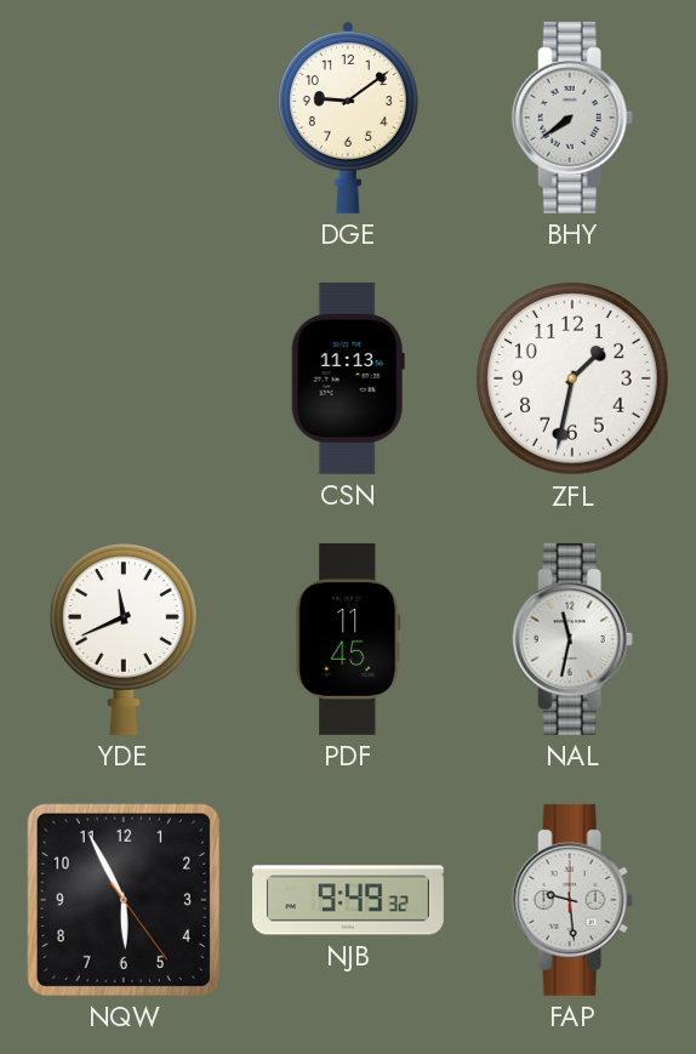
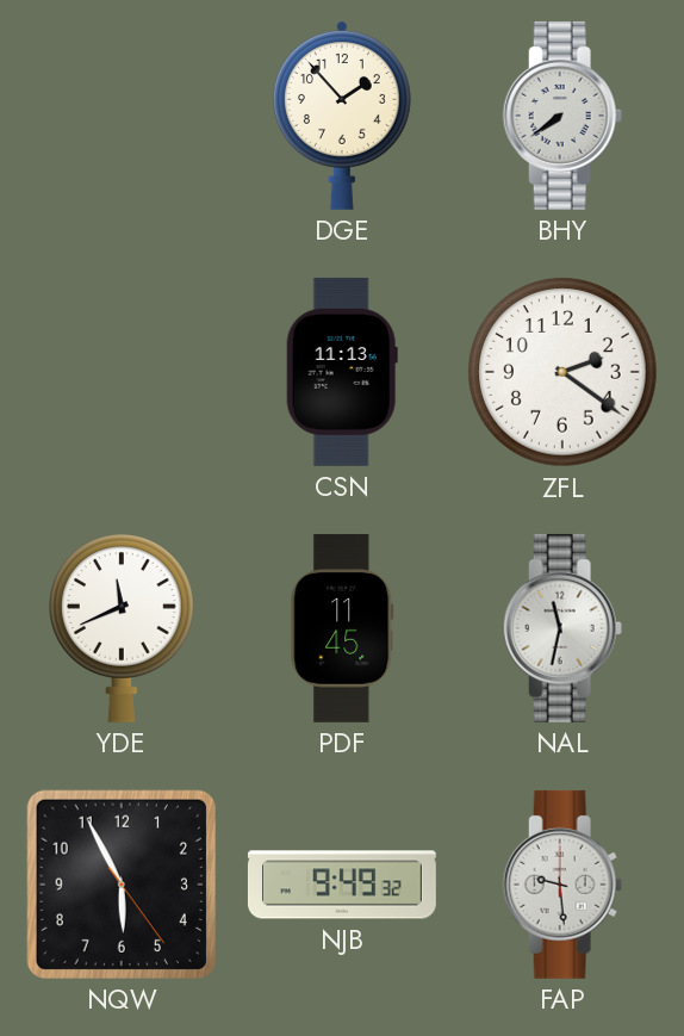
DGE: 9:09 -> 1:53 (342, 116)
ZFL: 1:32 -> 2:21 (564, 373)
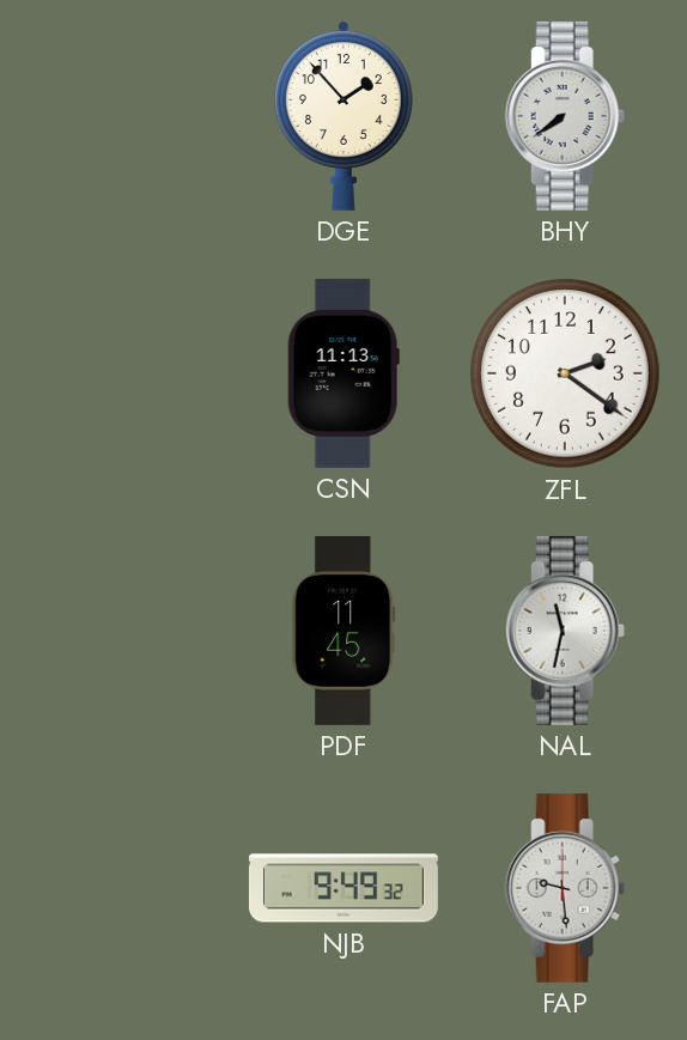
YDE: 11:41 -> none (122, 628)
NQW: 5:55 -> none (122, 885)
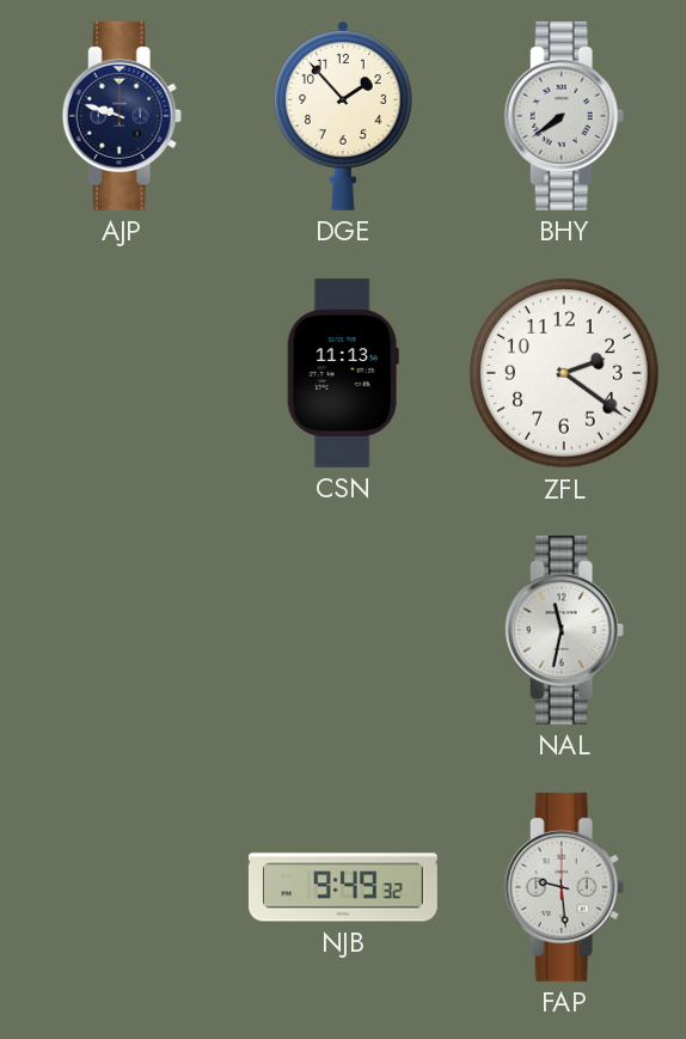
AJP: none -> 9:48 (122, 116)
PDF: 11:45 -> none (343, 631)
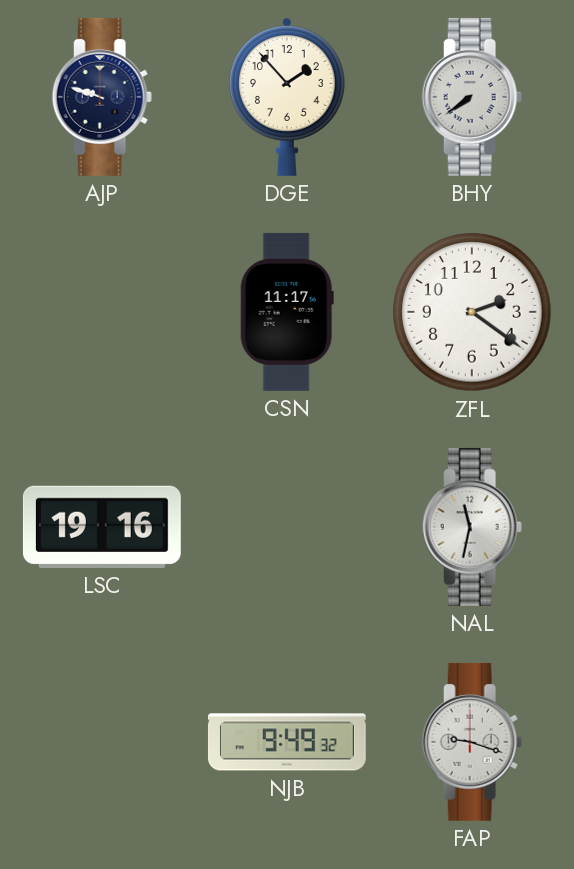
CSN: 11:13 -> 11:17 (287, 312)
LSC: none -> 19:16 (102, 527)
FAP: 9:29 -> 9:18 (472, 742)
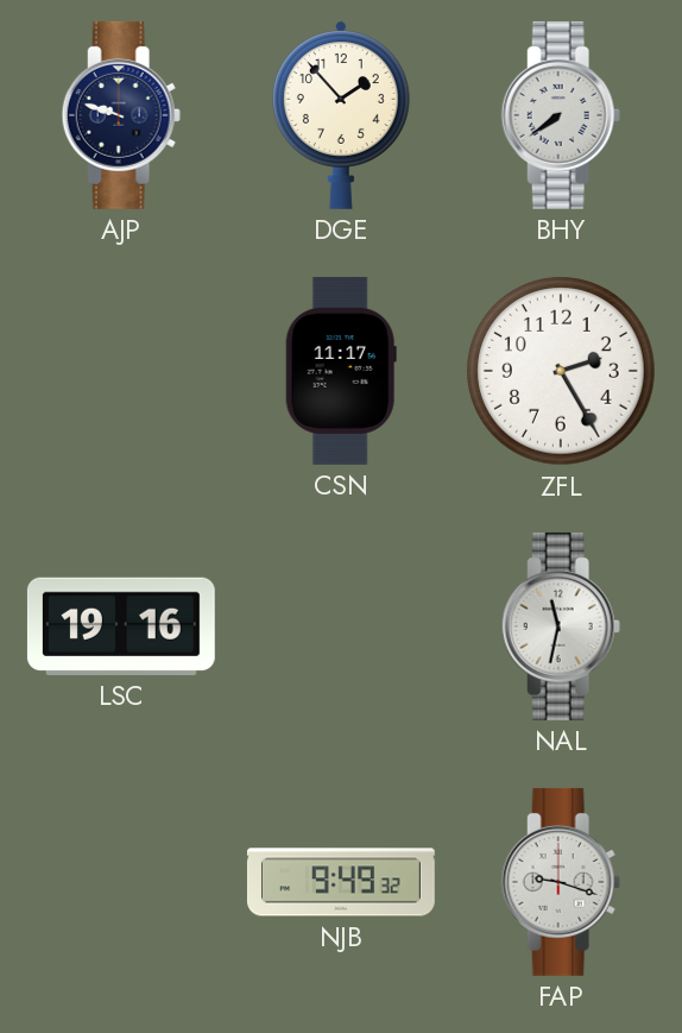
ZFL: 2:21 -> 2:25 (562, 372)
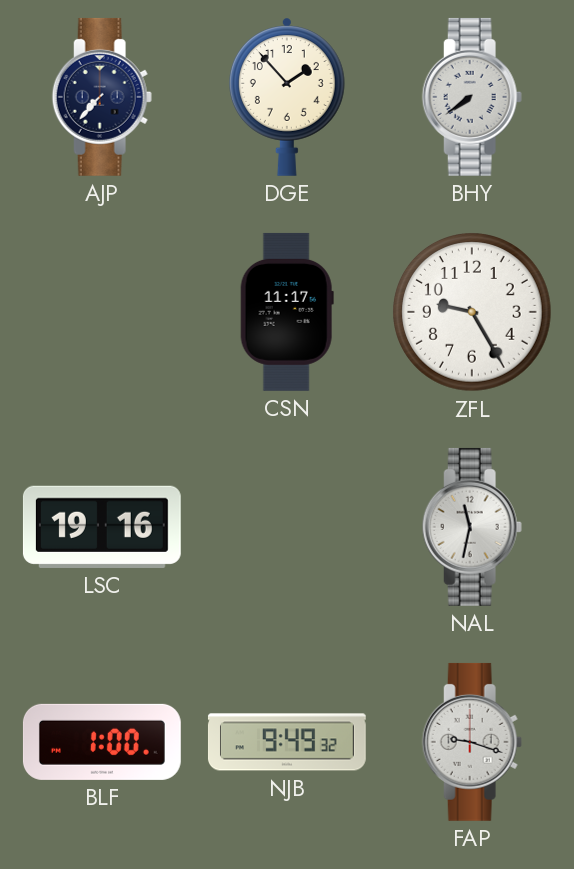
AJP: 9:48 -> 7:37 (102, 97)
ZFL: 2:25 -> 9:25 (473, 313)
BLF: none -> 1:00 (102, 742)
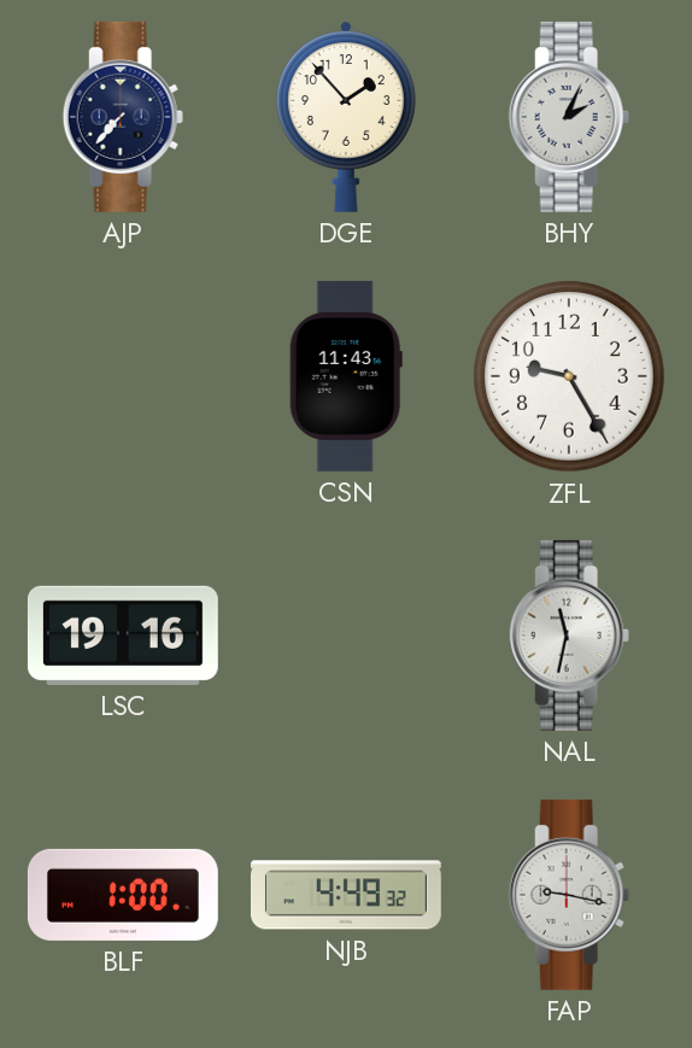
BHY: 7:39 -> 2:04 (569, 117)
CSN: 11:17 -> 11:43 (346, 376)
NJB: 9:49 -> 4:49 (346, 895)
FAP: 9:18 -> 9:17 (569, 895)
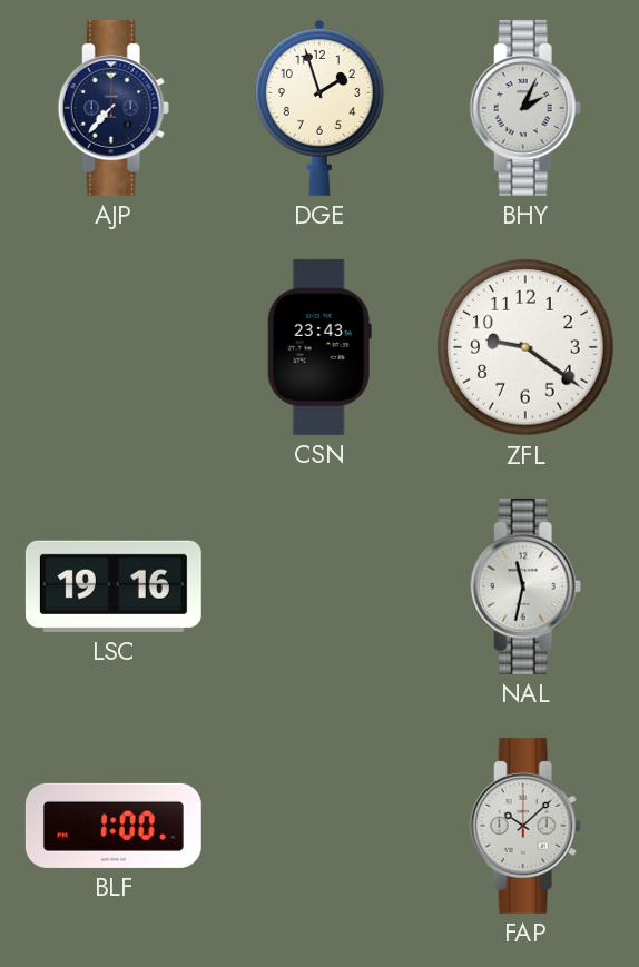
DGE: 1:53 -> 1:57 (319, 108)
CSN: 11:43 -> 23:43 (319, 347)
ZFL: 9:25 -> 9:21 (527, 348)
NJB: 4:49 -> none (346, 895)
FAP: 9:17 -> 10:08 (525, 826)
